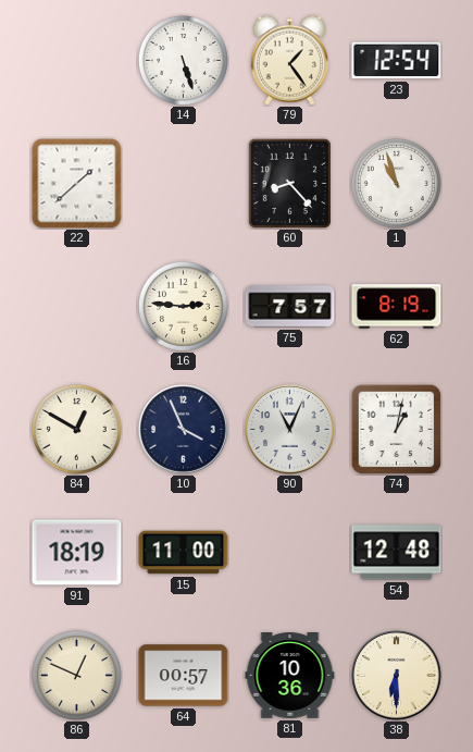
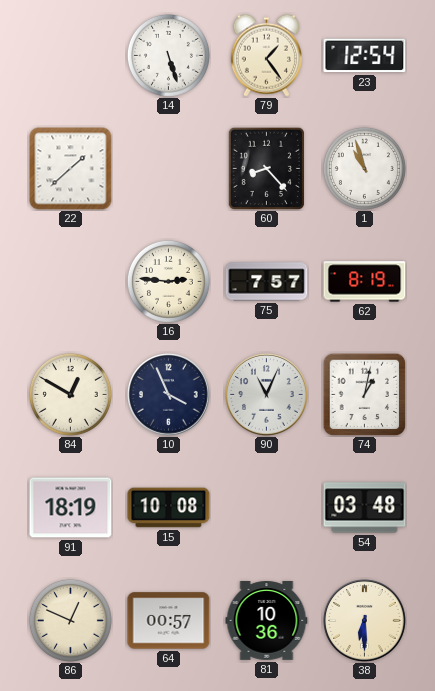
15: 11:00 -> 10:08 (169, 508)
54: 12:48 -> 03:48 (365, 508)
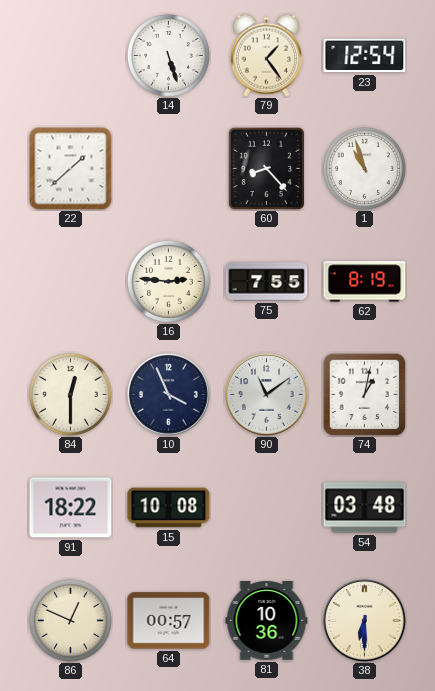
75: 7:57 -> 7:55 (267, 282)
84: 12:50 -> 12:30 (70, 394)
90: 11:04 -> 11:09 (267, 395)
91: 18:19 -> 18:22 (71, 508)
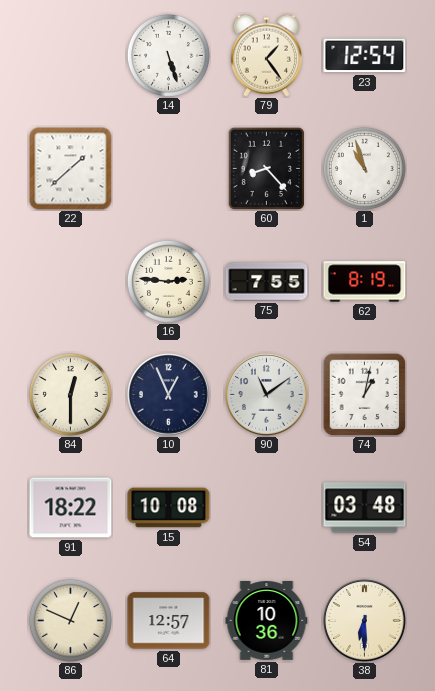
10: 3:56 -> 12:56 (169, 395)
64: 00:57 -> 12:57 (169, 621)
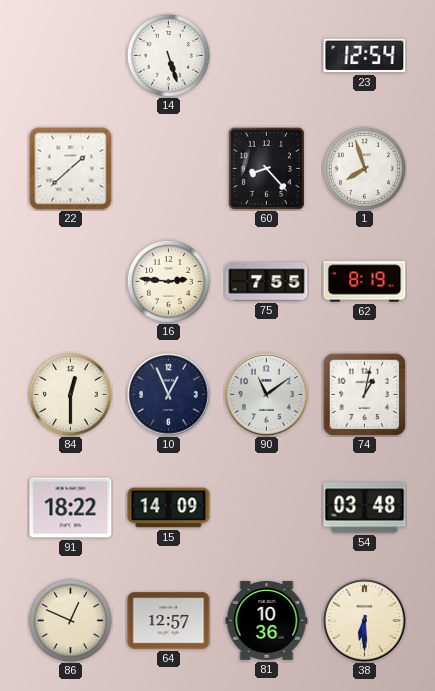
79: 1:24 -> none (266, 55)
1: 10:57 -> 7:57 (364, 168)
15: 10:08 -> 14:09 (169, 508)
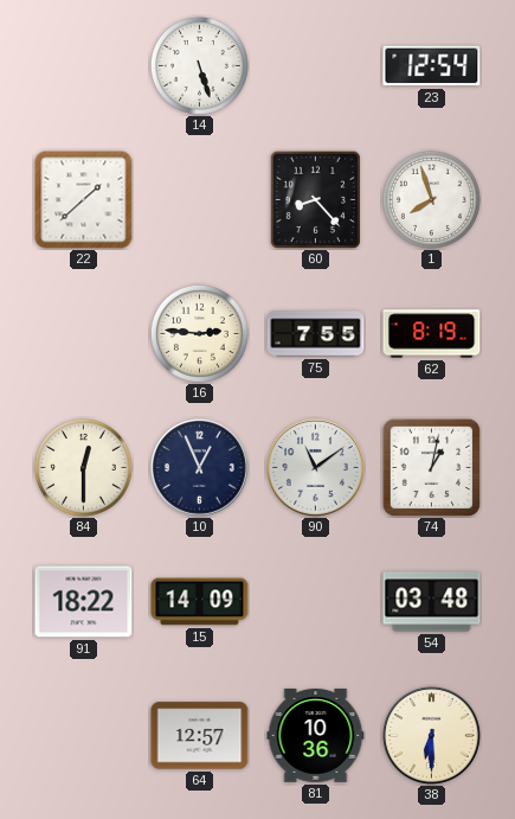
86: 12:49 -> none (70, 620)
